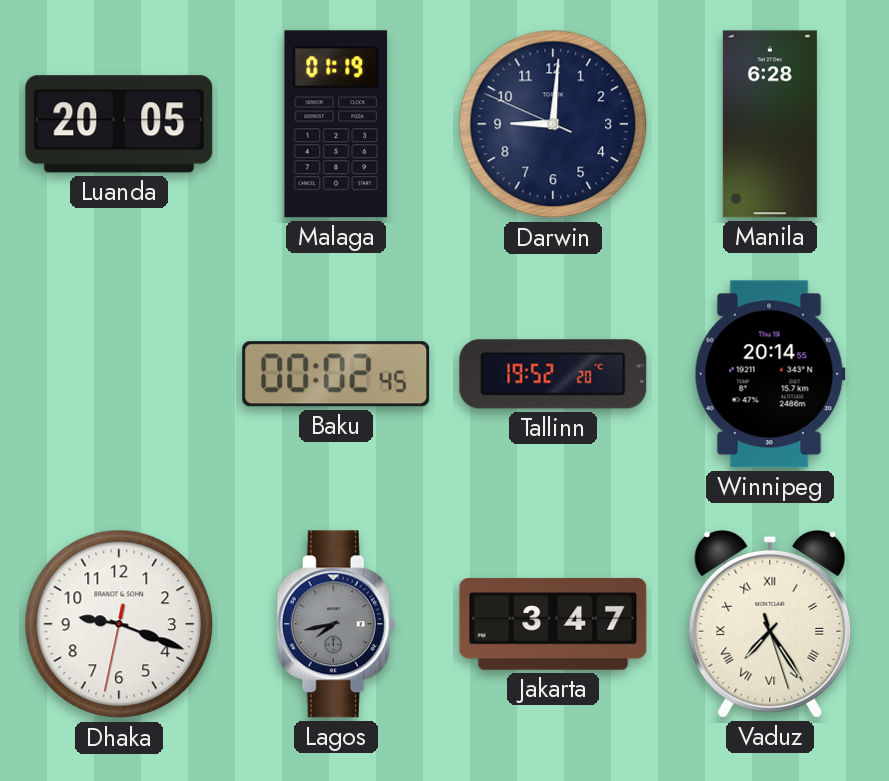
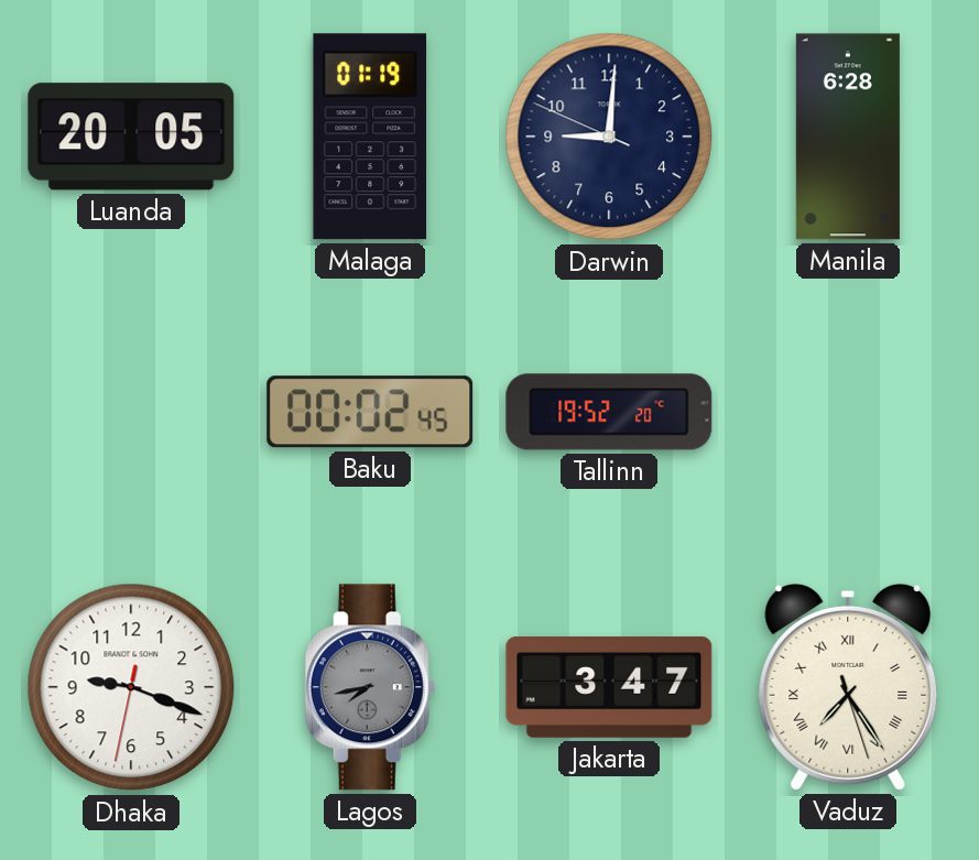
Winnipeg: 20:14 -> none (770, 374)
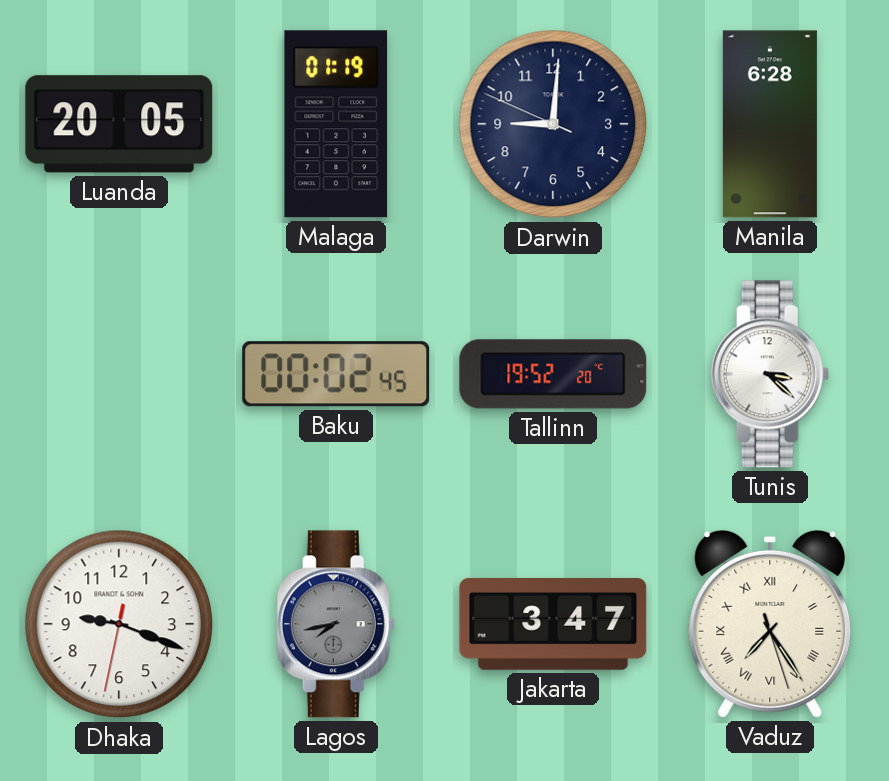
Tunis: none -> 3:22 (770, 374)
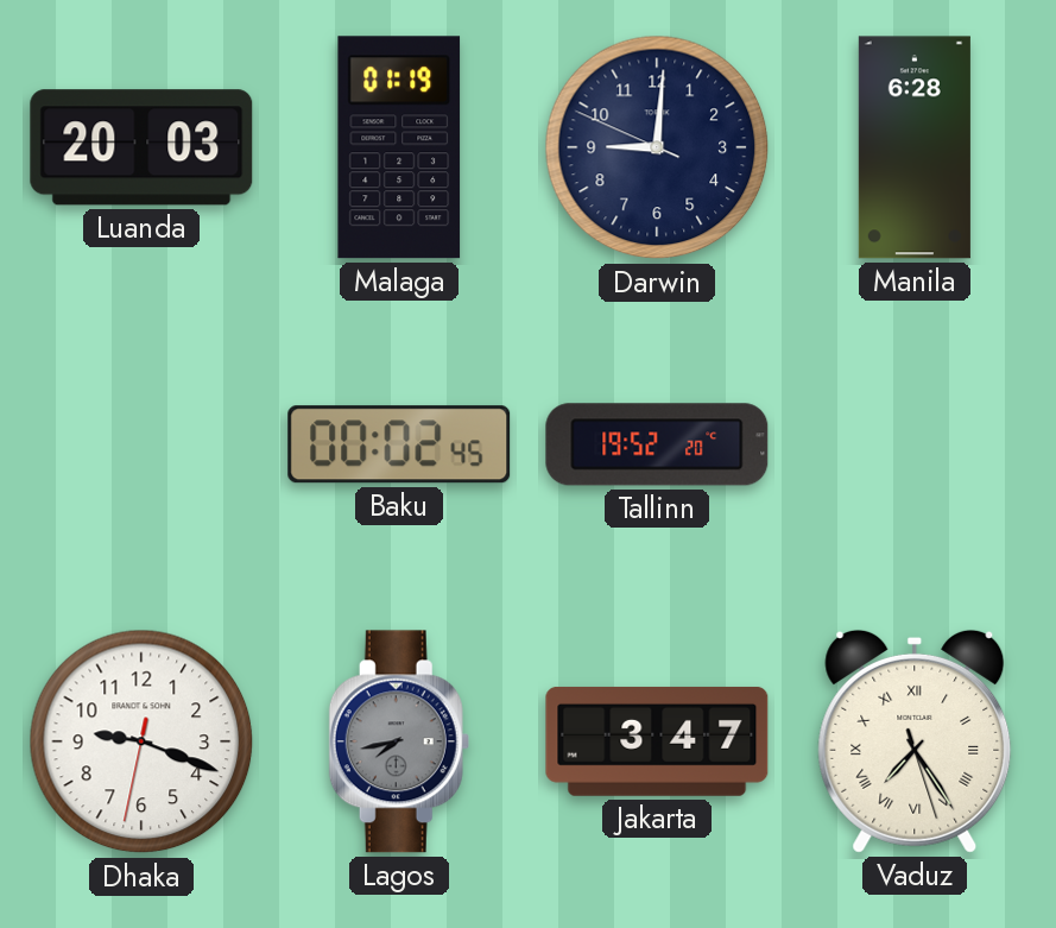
Luanda: 20:05 -> 20:03 (141, 147)
Tunis: 3:22 -> none (770, 374)
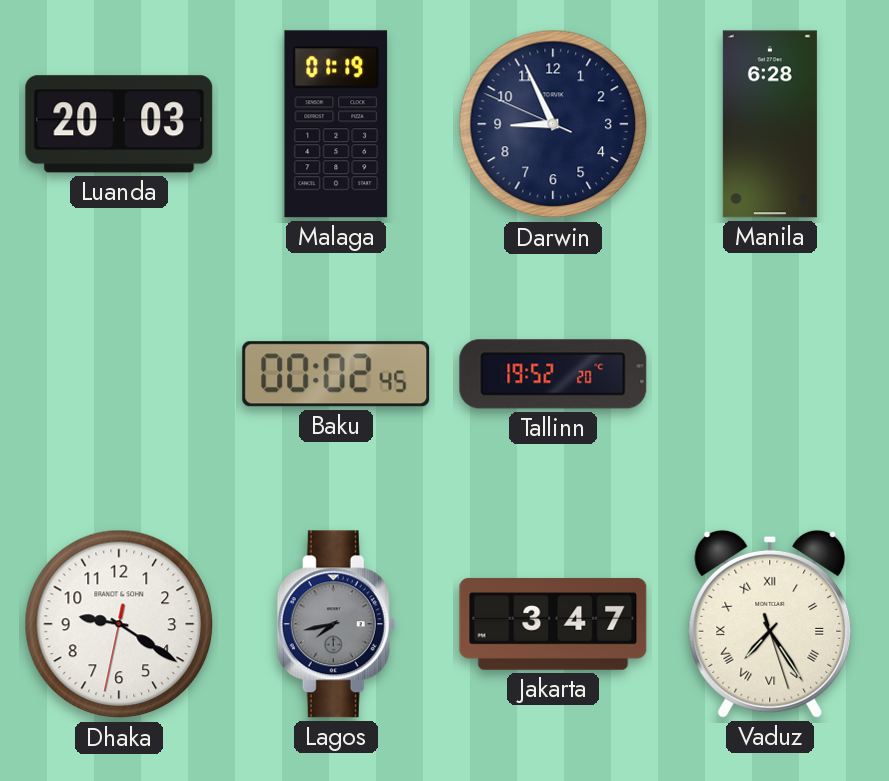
Darwin: 9:00 -> 8:55 (553, 124)
Dhaka: 9:18 -> 9:20 (119, 624)
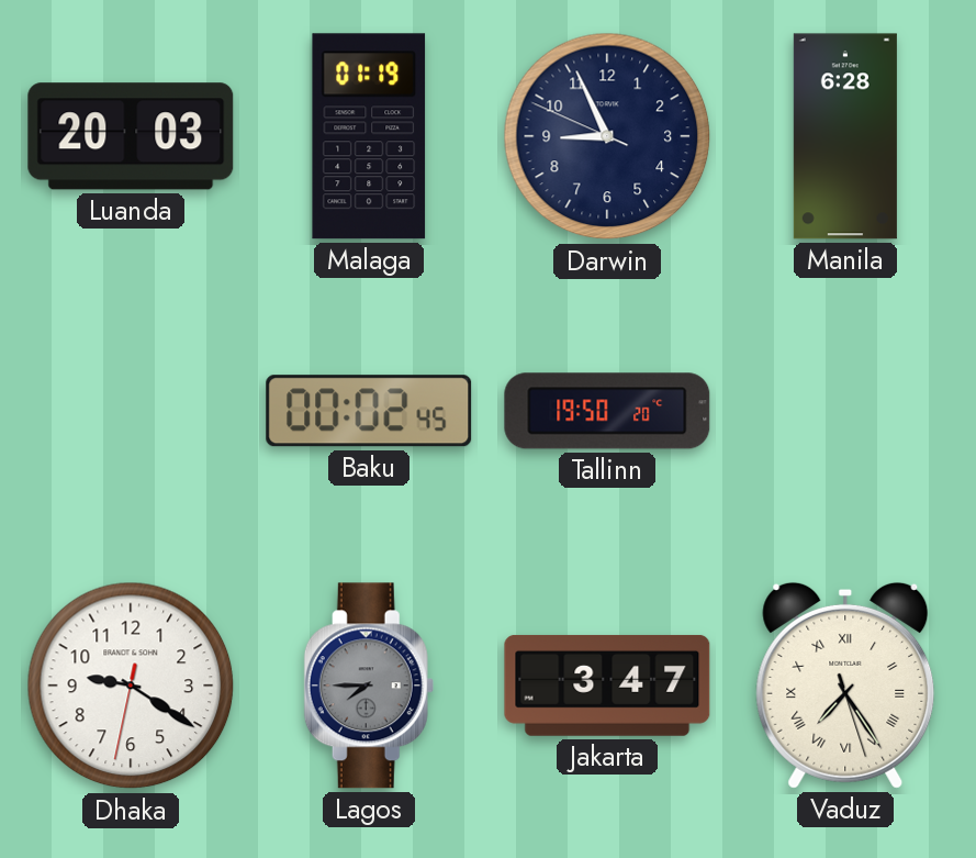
Tallinn: 19:52 -> 19:50 (607, 411)
Lagos: 7:43 -> 7:45 (369, 686)
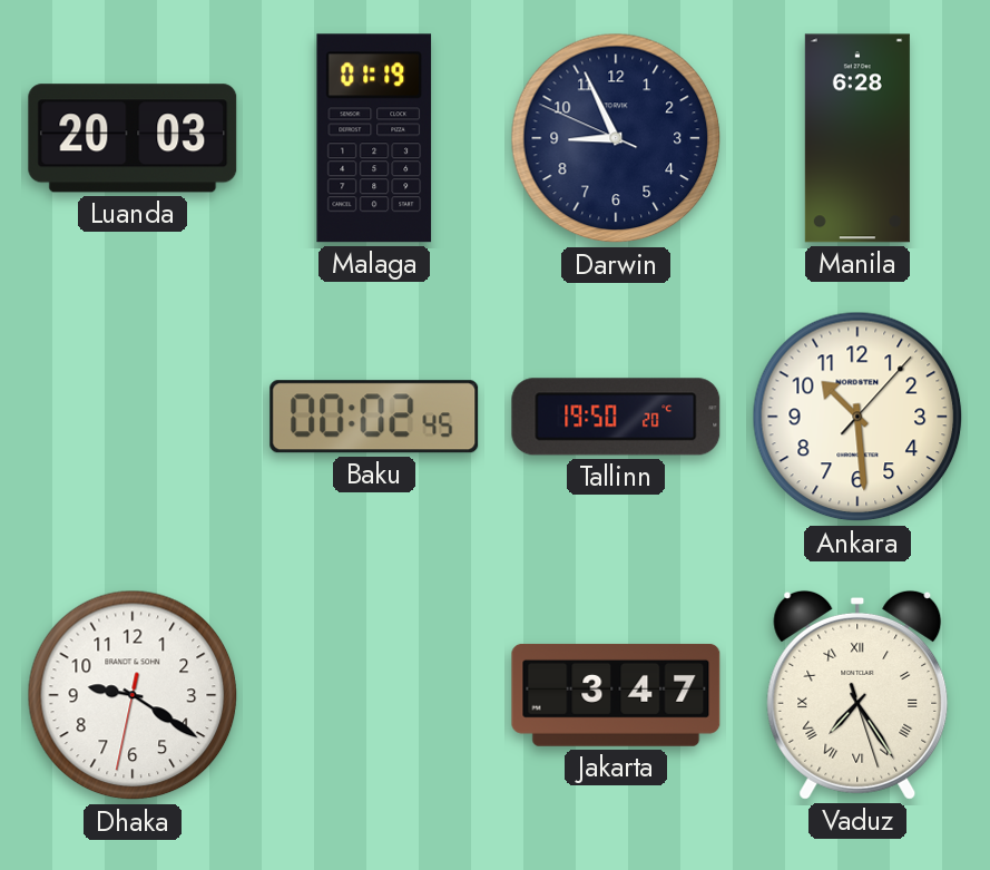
Ankara: none -> 10:29 (857, 417)
Lagos: 7:45 -> none (369, 686)
